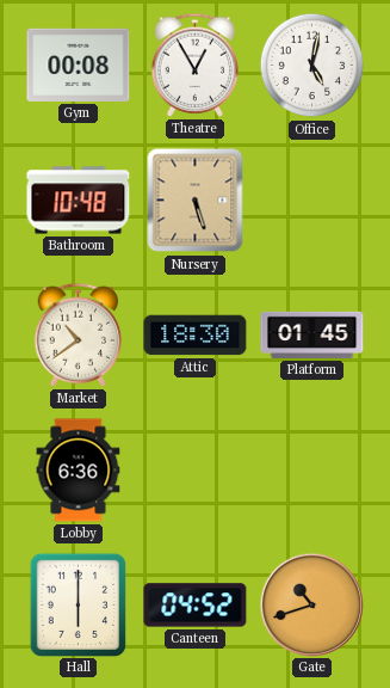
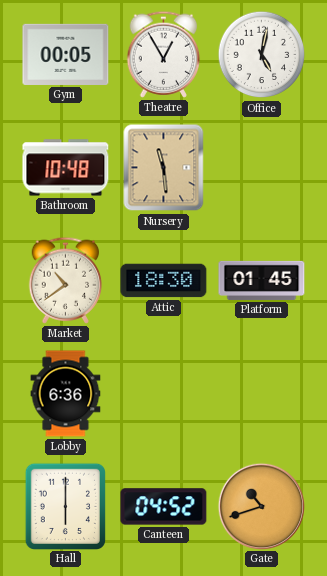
Gym: 00:08 -> 00:05 (66, 54)
Nursery: 5:27 -> 11:29 (164, 168)
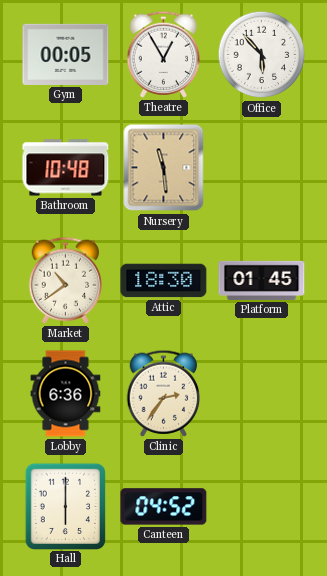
Office: 5:02 -> 5:53 (262, 55)
Clinic: none -> 2:36 (164, 393)
Gate: 10:42 -> none (261, 506)
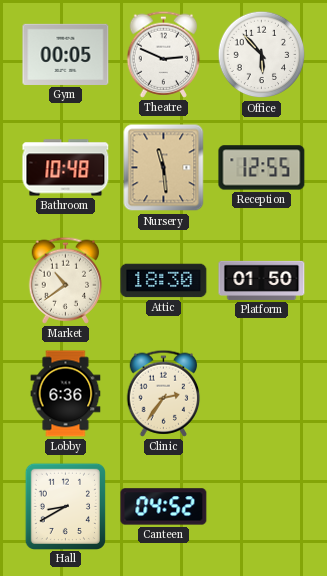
Theatre: 12:55 -> 2:49 (164, 54)
Reception: none -> 12:55 (262, 168)
Platform: 01:45 -> 01:50 (262, 280)
Hall: 6:00 -> 8:40 (65, 506)
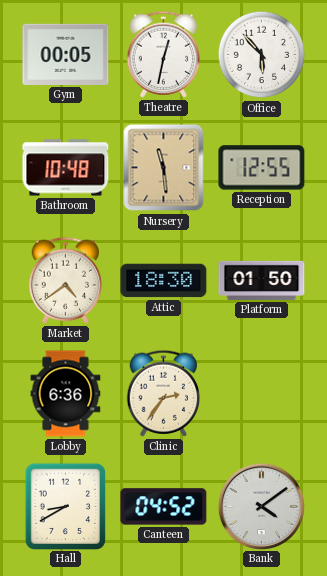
Theatre: 2:49 -> 12:32 (164, 54)
Market: 10:39 -> 4:39 (66, 280)
Bank: none -> 4:09 (261, 506)
